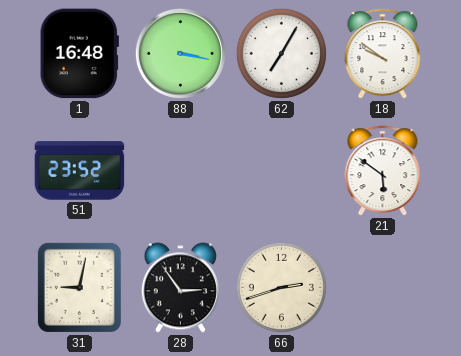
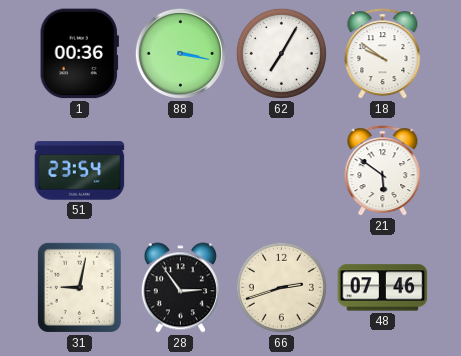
1: 16:48 -> 00:36 (79, 54)
51: 23:52 -> 23:54 (80, 171)
48: none -> 07:46 (383, 288)
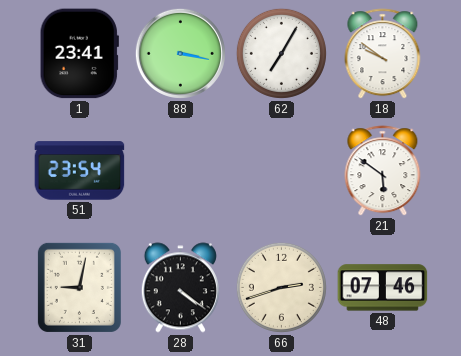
1: 00:36 -> 23:41 (79, 54)
28: 2:54 -> 4:21 (180, 288)
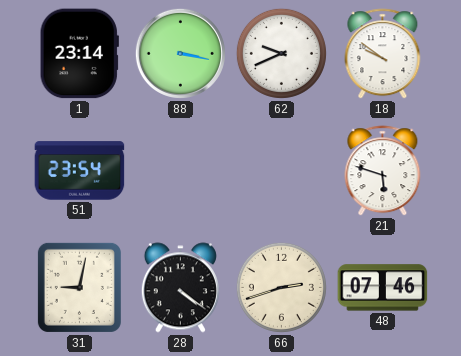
1: 23:41 -> 23:14 (79, 54)
62: 7:05 -> 9:41 (281, 53)
21: 5:51 -> 5:48 (383, 171)
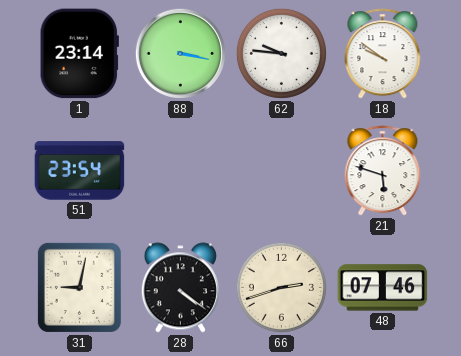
62: 9:41 -> 9:46 (281, 53)
